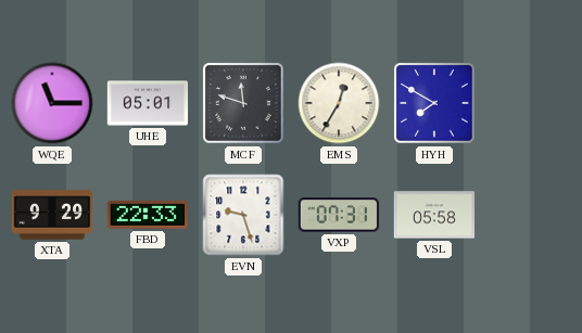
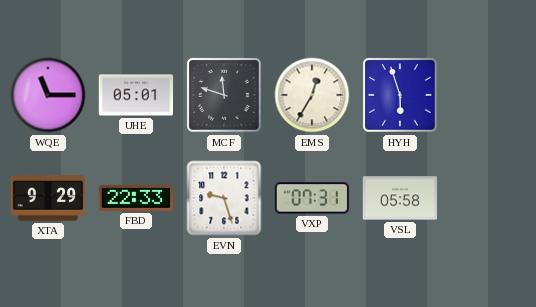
HYH: 7:50 -> 5:57 (400, 95)
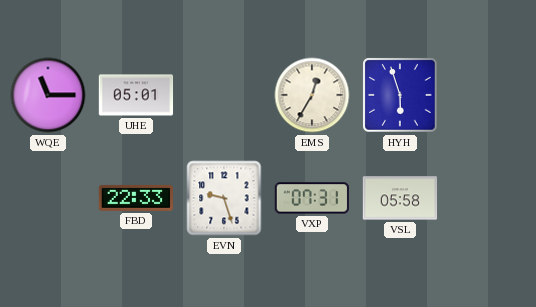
MCF: 11:48 -> none (224, 95)
XTA: 9:29 -> none (48, 198)
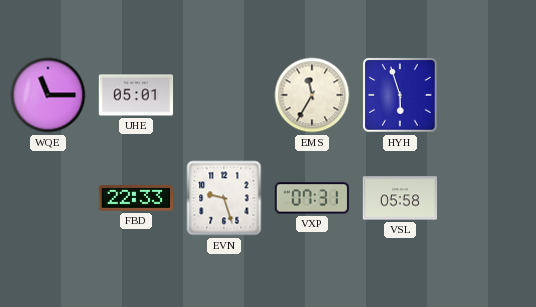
EMS: 12:35 -> 11:35 (312, 95)
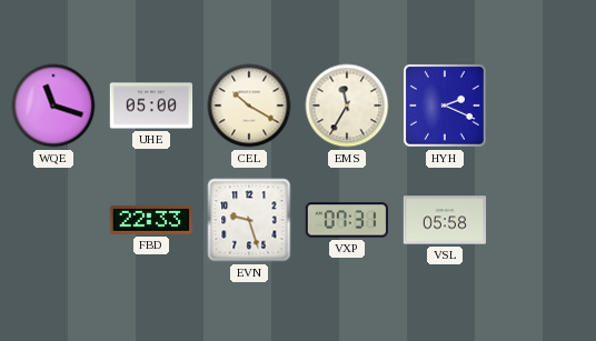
WQE: 11:15 -> 11:18 (53, 106)
UHE: 05:01 -> 05:00 (151, 106)
CEL: none -> 10:20 (249, 106)
HYH: 5:57 -> 2:19 (445, 106)
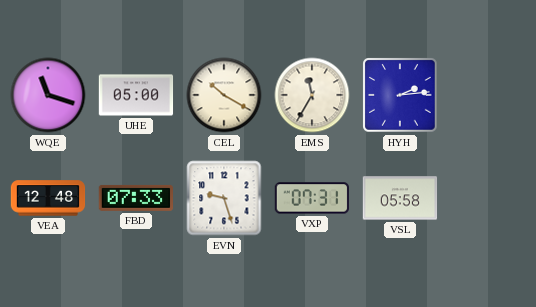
HYH: 2:19 -> 2:14 (400, 95)
VEA: none -> 12:48 (48, 198)
FBD: 22:33 -> 07:33 (135, 198)
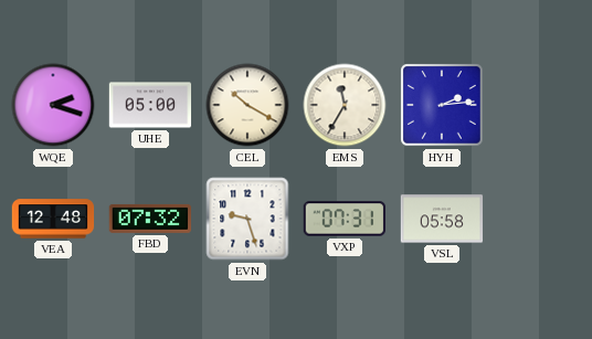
WQE: 11:18 -> 2:18 (53, 105)
FBD: 07:33 -> 07:32 (149, 219)
